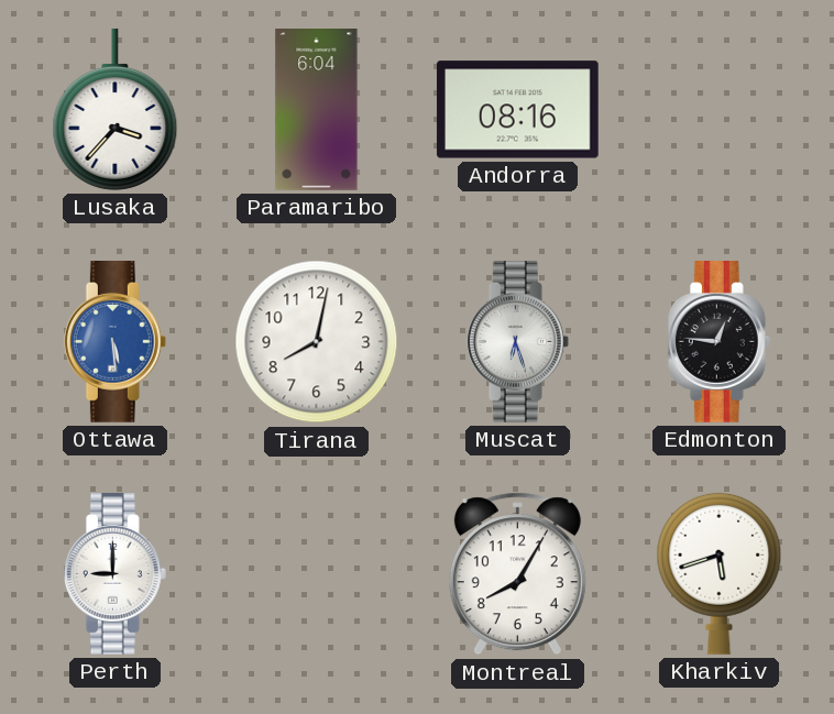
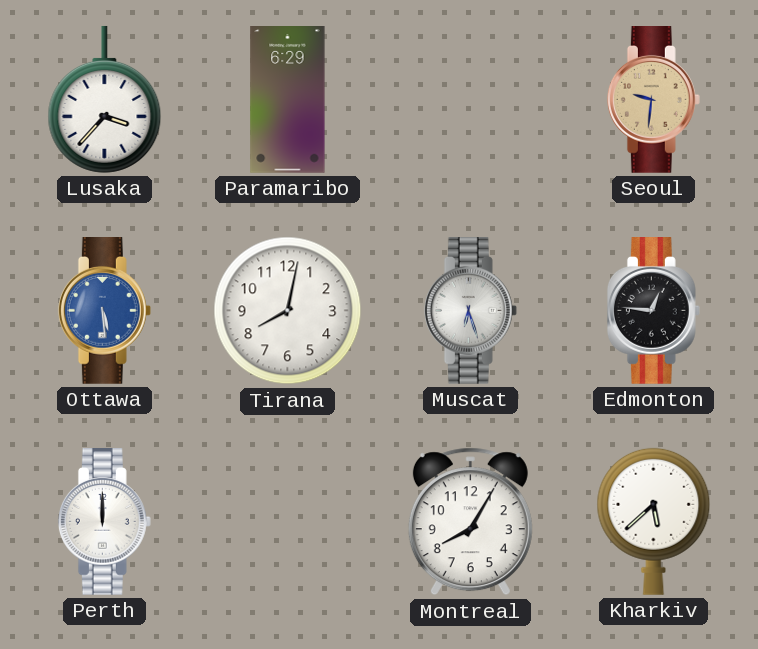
Paramaribo: 6:04 -> 6:29 (288, 100)
Andorra: 08:16 -> none (517, 110)
Seoul: none -> 9:31 (653, 100)
Perth: 9:00 -> 12:00 (104, 522)
Kharkiv: 5:42 -> 5:38 (654, 521)
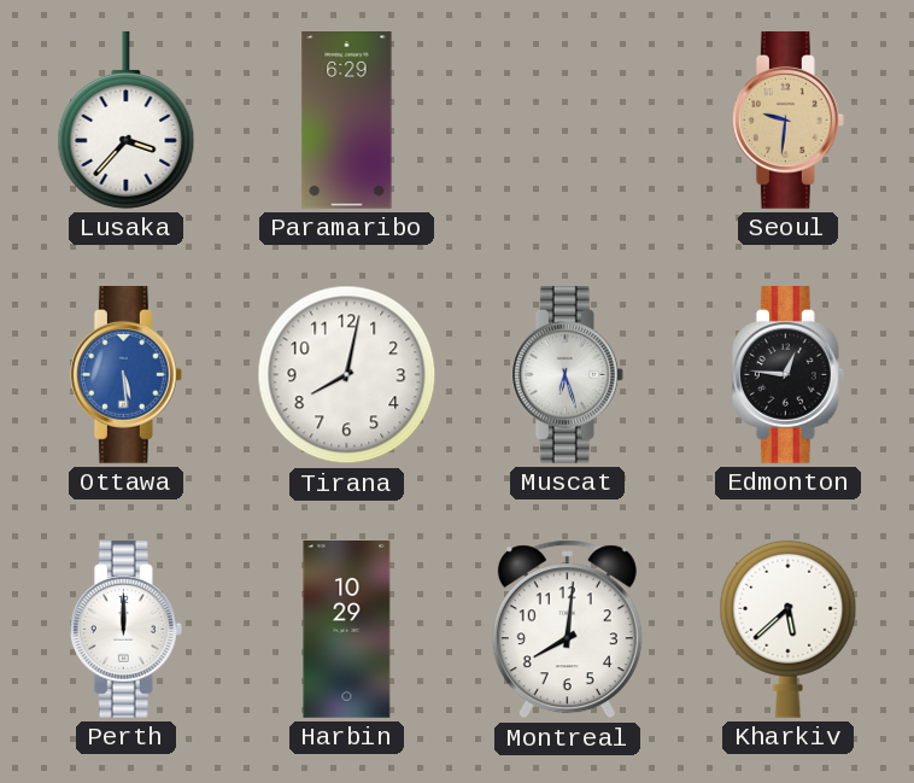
Harbin: none -> 10:29 (347, 630)
Montreal: 8:05 -> 8:01 (567, 630)
